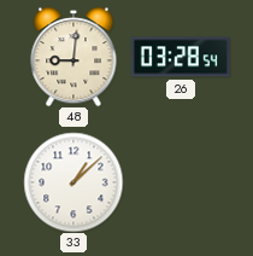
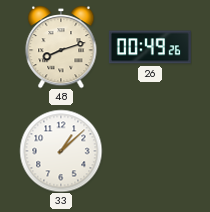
48: 9:01 -> 8:12 (61, 47)
26: 03:28 -> 00:49 (150, 47)
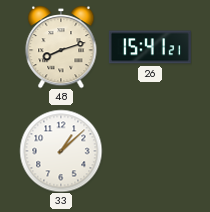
26: 00:49 -> 15:41 (150, 47)
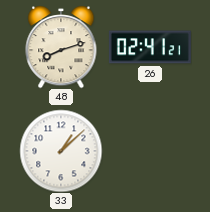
26: 15:41 -> 02:41 (150, 47)
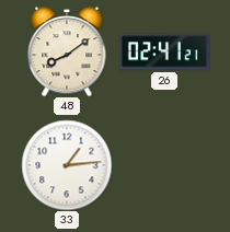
48: 8:12 -> 8:09 (67, 51)
33: 1:08 -> 1:14 (67, 165)
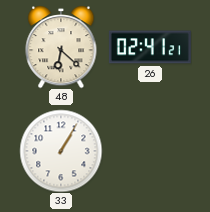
48: 8:09 -> 6:22 (61, 47)
33: 1:14 -> 1:05 (61, 151)
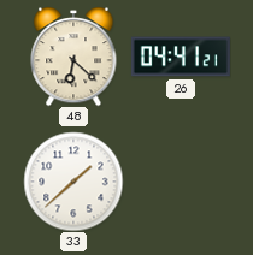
26: 02:41 -> 04:41 (181, 57)
33: 1:05 -> 1:38 (73, 182)
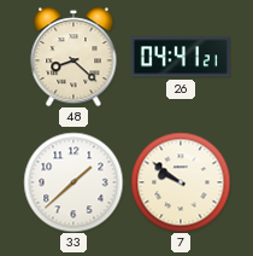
48: 6:22 -> 8:22 (73, 57)
7: none -> 9:51 (181, 182)
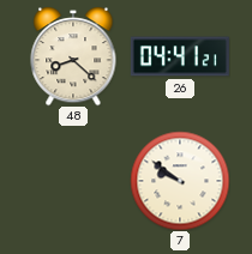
33: 1:38 -> none (73, 182)
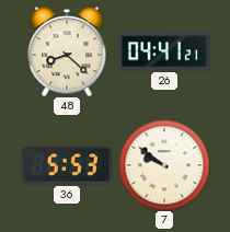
36: none -> 5:53 (67, 165)
